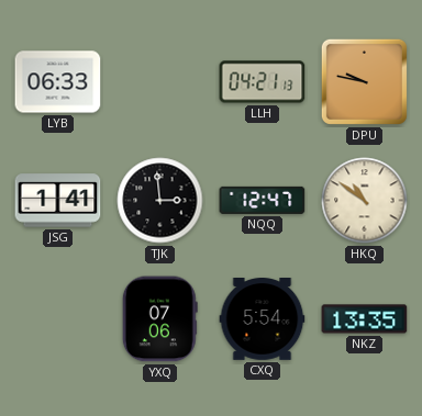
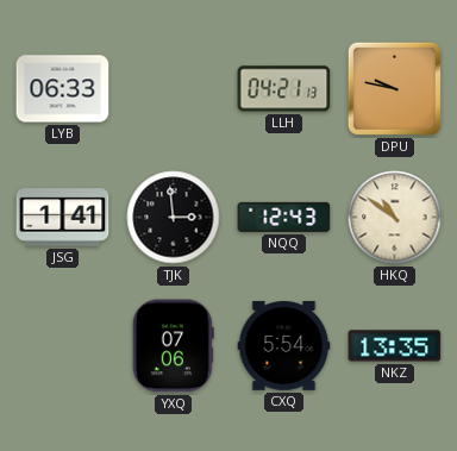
NQQ: 12:47 -> 12:43 (284, 217)
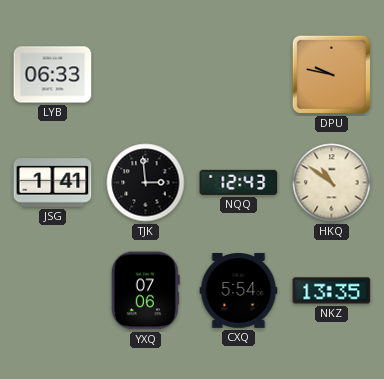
LLH: 04:21 -> none (284, 89)
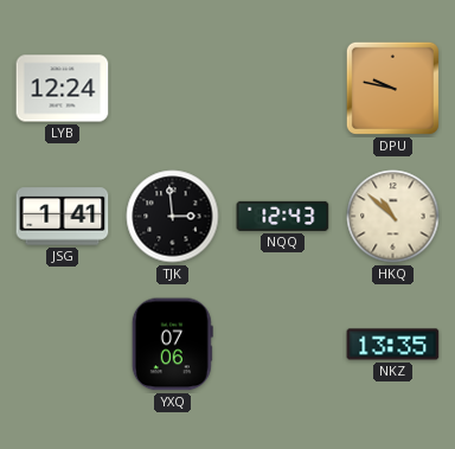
LYB: 06:33 -> 12:24 (63, 89)
HKQ: 10:51 -> 10:52 (393, 217)
CXQ: 5:54 -> none (239, 291)
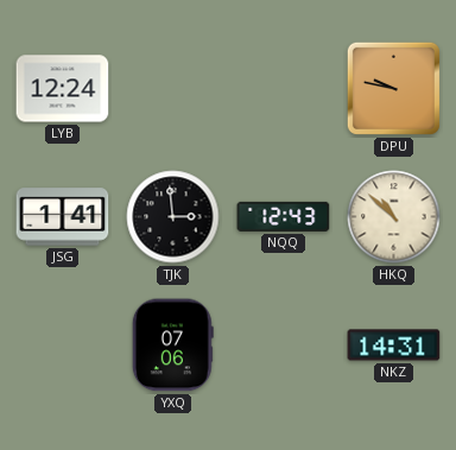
NKZ: 13:35 -> 14:31 (394, 346)
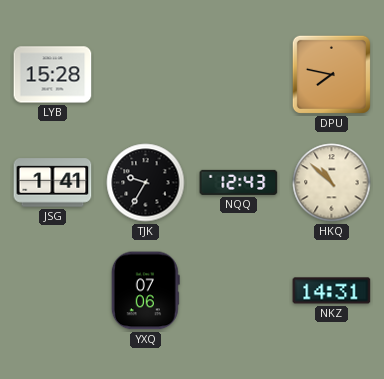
LYB: 12:24 -> 15:28 (53, 75)
DPU: 9:47 -> 7:47 (331, 74)
TJK: 2:59 -> 9:35 (146, 183)
